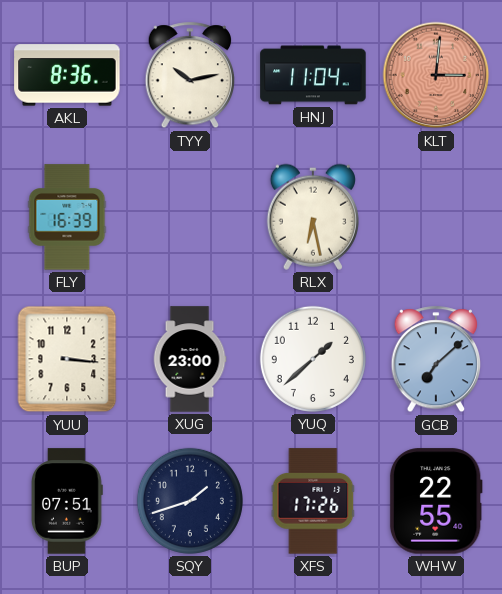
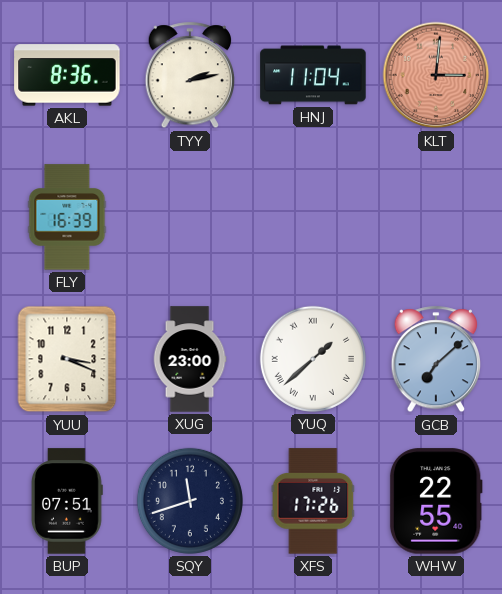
TYY: 10:13 -> 2:13 (190, 76)
RLX: 6:28 -> none (313, 217)
YUU: 3:16 -> 3:19 (67, 359)
YUQ numerals: Arabic -> Roman (313, 359)
SQY: 1:42 -> 11:42 (190, 501)
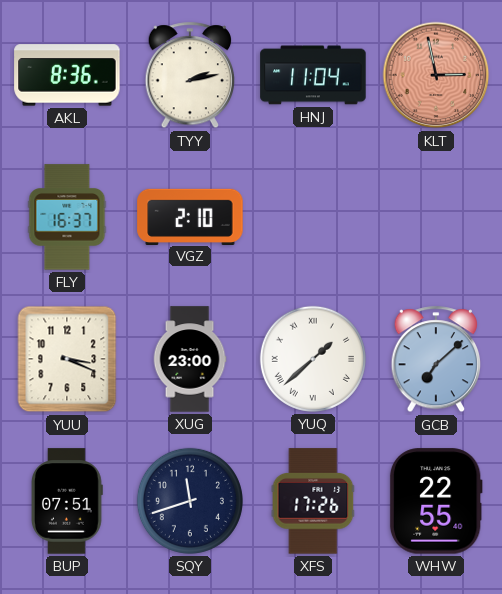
KLT: 3:01 -> 2:58 (436, 75)
FLY: 16:39 -> 16:37 (67, 217)
VGZ: none -> 2:10 (190, 216)
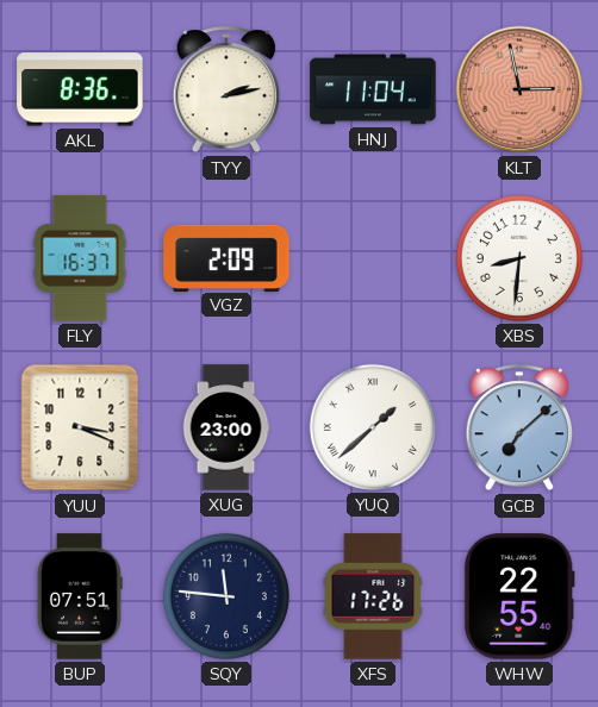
VGZ: 2:10 -> 2:09 (226, 257)
XBS: none -> 8:31 (519, 258)
SQY: 11:42 -> 11:46 (226, 596)
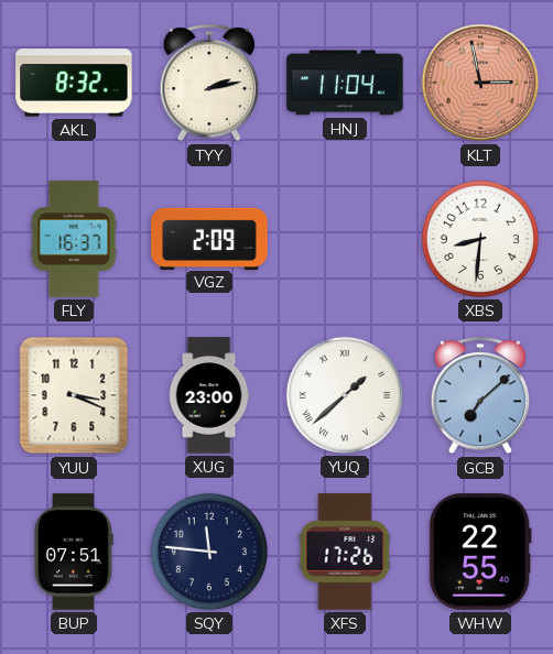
AKL: 8:36 -> 8:32 (74, 83)
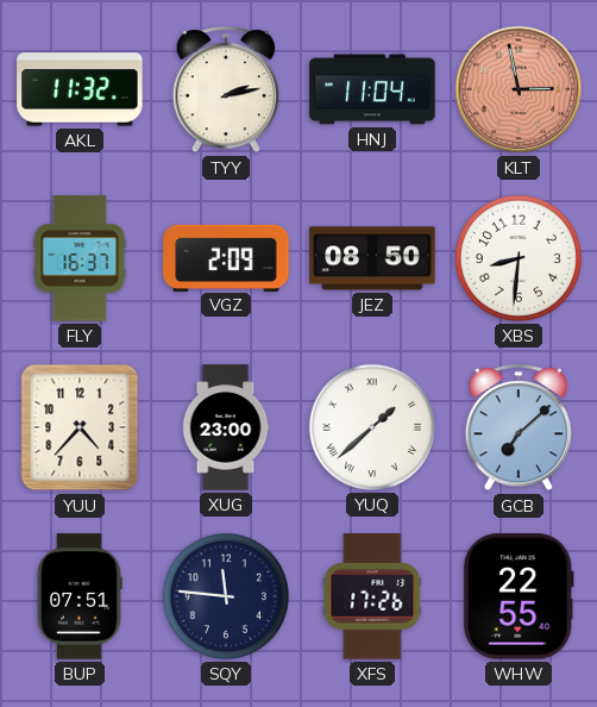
AKL: 8:32 -> 11:32 (80, 89)
JEZ: none -> 08:50 (372, 258)
YUU: 3:19 -> 4:37 (80, 427)
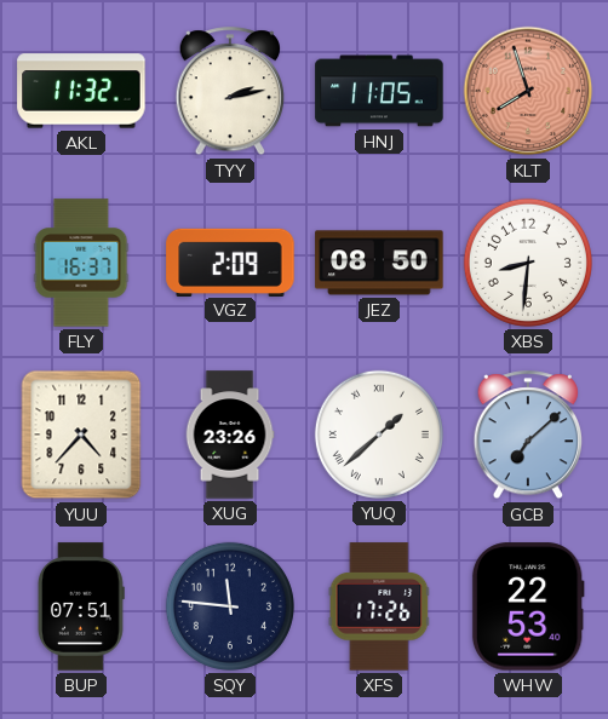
HNJ: 11:04 -> 11:05 (379, 91)
KLT: 2:58 -> 7:57 (528, 91)
XUG: 23:00 -> 23:26 (230, 435)
WHW: 22:55 -> 22:53 (528, 606)
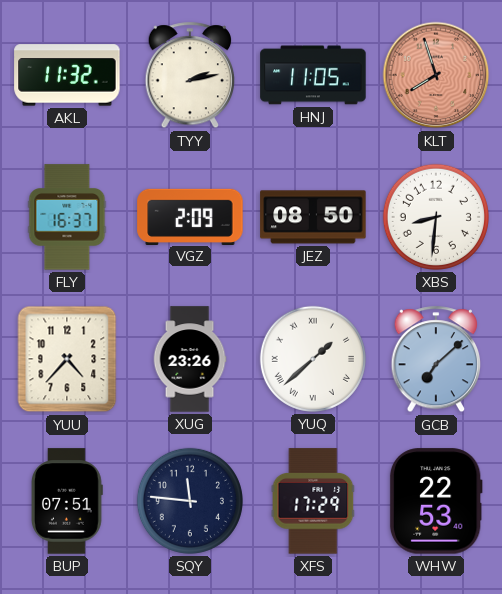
XFS: 17:26 -> 17:29 (313, 501)
